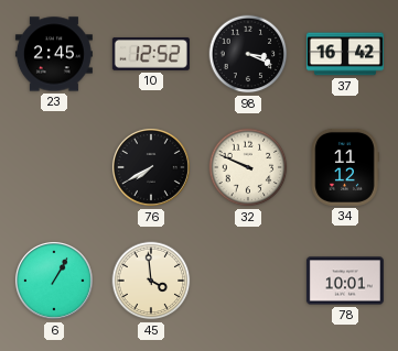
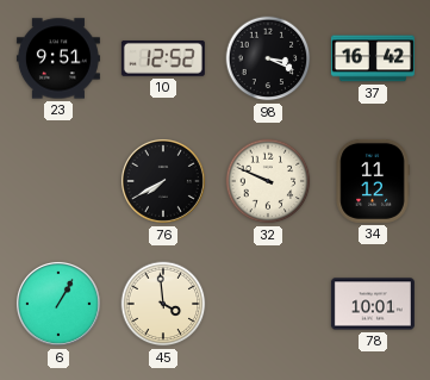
23: 2:45 -> 9:51 (58, 58)
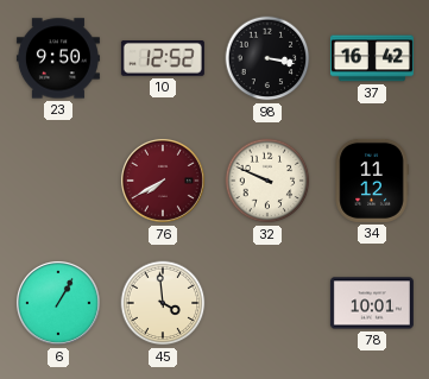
23: 9:51 -> 9:50 (58, 58)
98: 3:19 -> 3:17 (267, 58)
76 dial: black -> burgundy (163, 181)
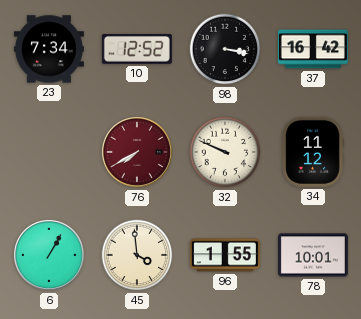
23: 9:50 -> 7:34 (49, 49)
96: none -> 1:55 (225, 255)
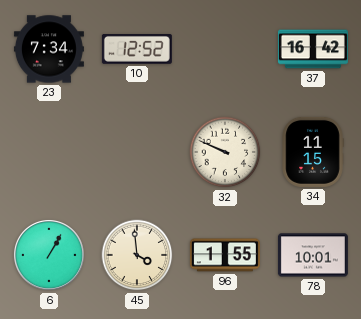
98: 3:17 -> none (225, 49)
76: 7:40 -> none (137, 152)
34: 11:12 -> 11:15 (313, 152)
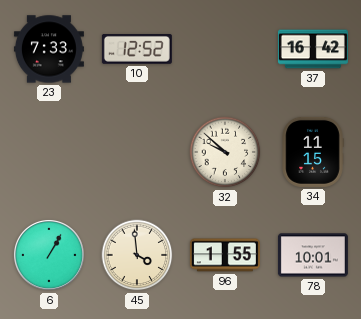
23: 7:34 -> 7:33 (49, 49)
32: 9:49 -> 9:52 (225, 152)
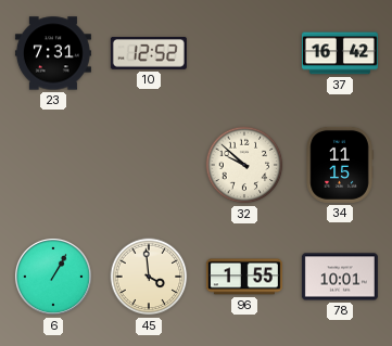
23: 7:33 -> 7:31 (53, 53)
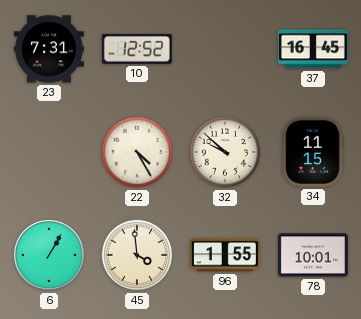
37: 16:42 -> 16:45 (313, 49)
22: none -> 4:25 (137, 152)
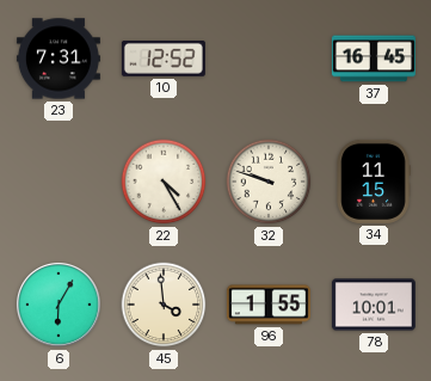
32: 9:52 -> 9:48 (269, 182)
6: 1:05 -> 6:05 (59, 305)
